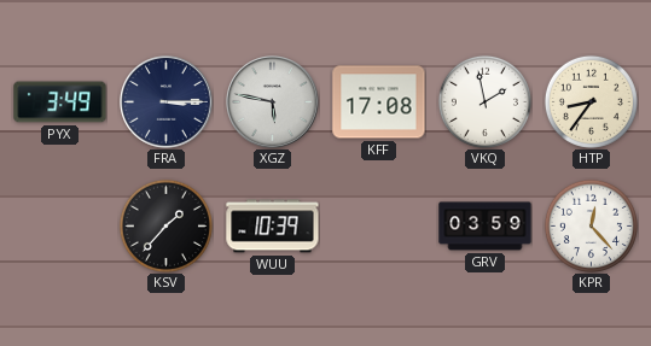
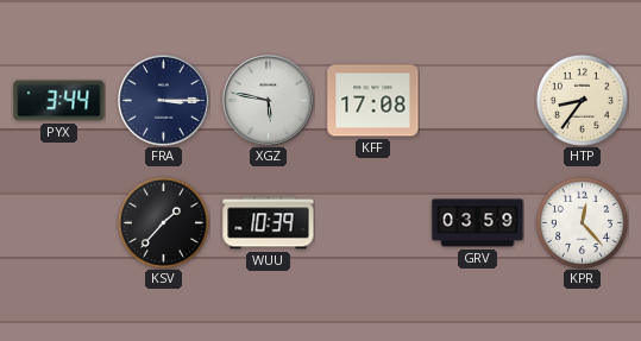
PYX: 3:49 -> 3:44 (59, 101)
VKQ: 1:58 -> none (484, 101)
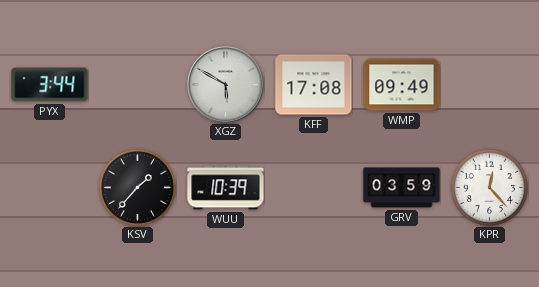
FRA: 3:15 -> none (164, 101)
XGZ: 5:47 -> 5:50 (226, 85)
WMP: none -> 09:49 (402, 85)
HTP: 8:36 -> none (582, 100)
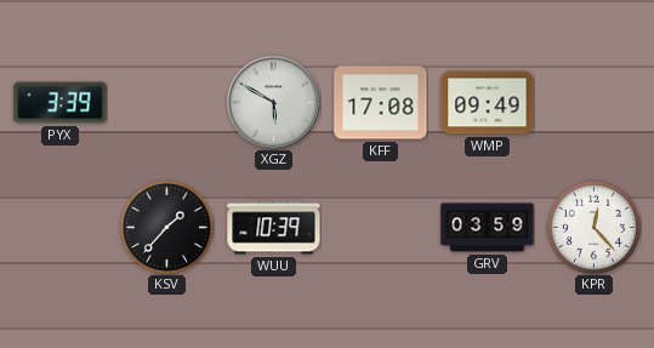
PYX: 3:44 -> 3:39 (61, 103)
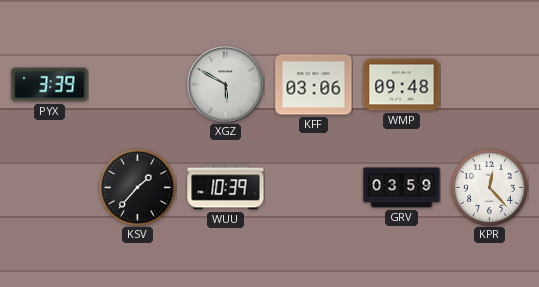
KFF: 17:08 -> 03:06 (314, 85)
WMP: 09:49 -> 09:48 (402, 85)
